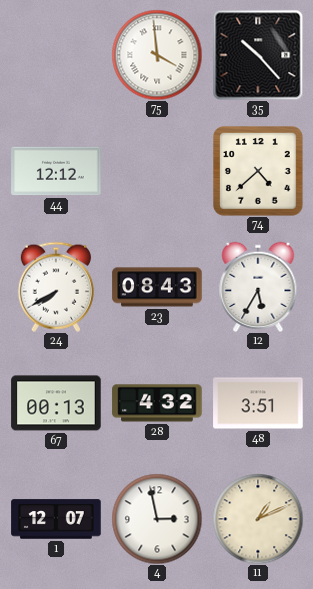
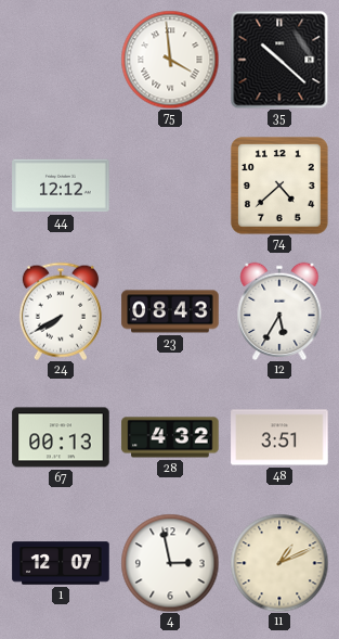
35: 10:23 -> 10:22 (279, 60)
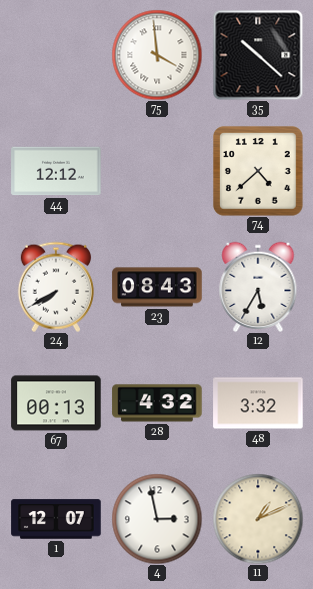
48: 3:51 -> 3:32 (258, 403)
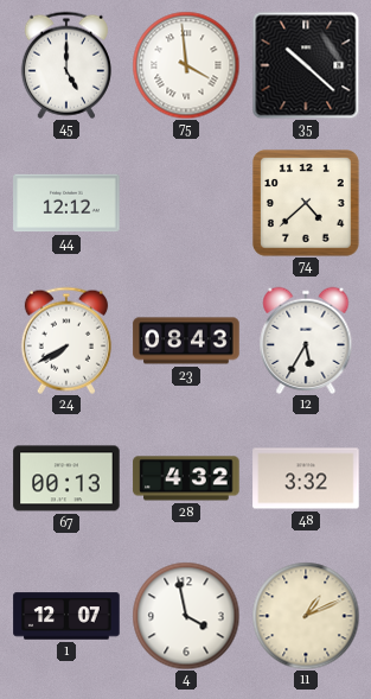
45: none -> 5:00 (66, 65)
4: 2:58 -> 3:58 (186, 616)
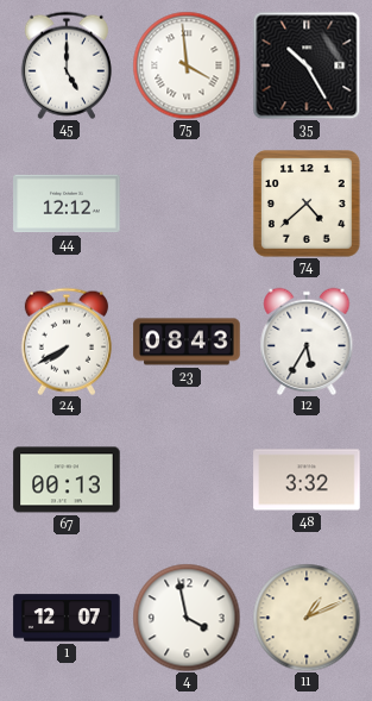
35: 10:22 -> 10:25 (307, 65)
28: 4:32 -> none (186, 478)
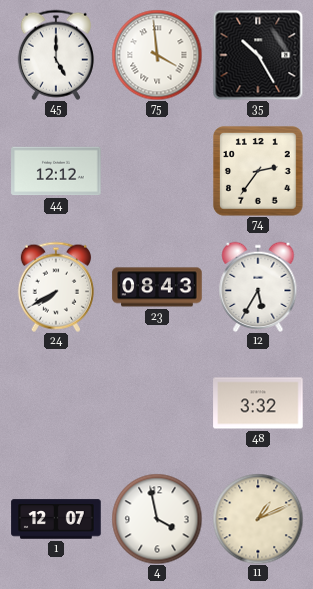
74: 4:38 -> 2:36 (259, 172)
67: 00:13 -> none (67, 480)
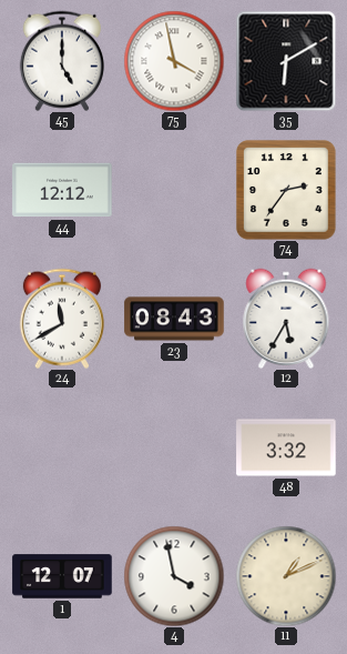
75: 3:59 -> 3:58 (174, 61)
35: 10:25 -> 6:10 (286, 61)
24: 7:40 -> 11:40 (62, 319)
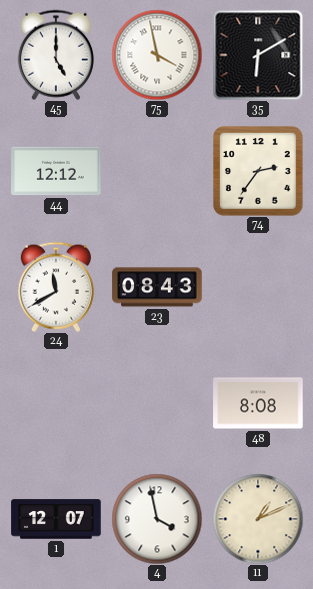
12: 5:35 -> none (286, 318)
48: 3:32 -> 8:08 (258, 403)
